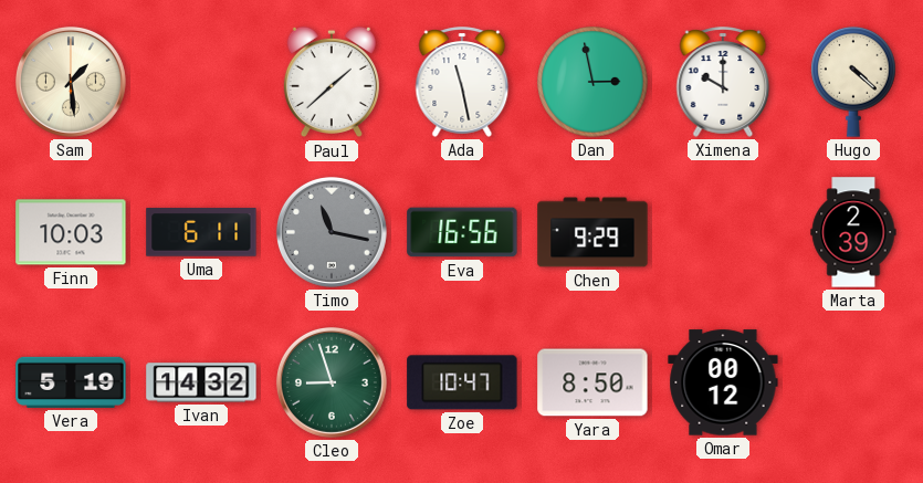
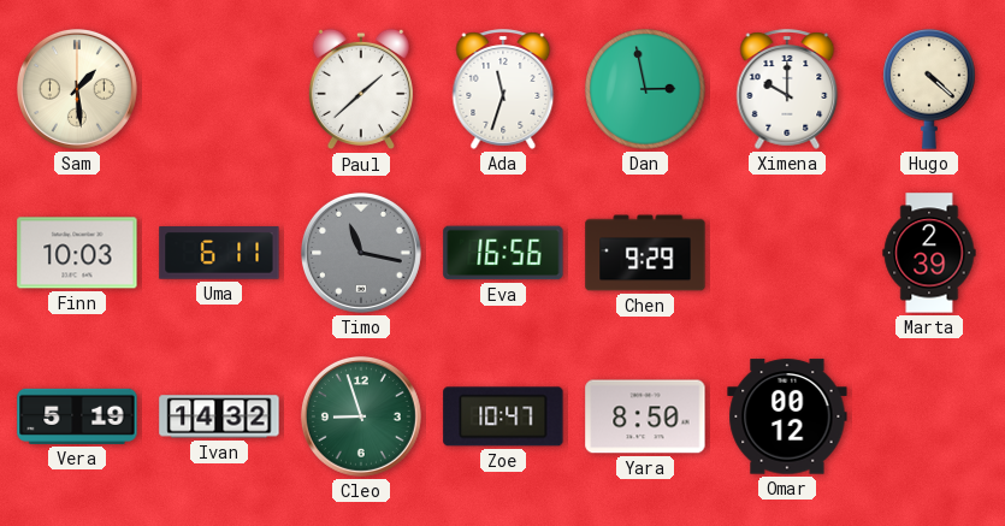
Ada: 11:28 -> 11:33 (503, 89)
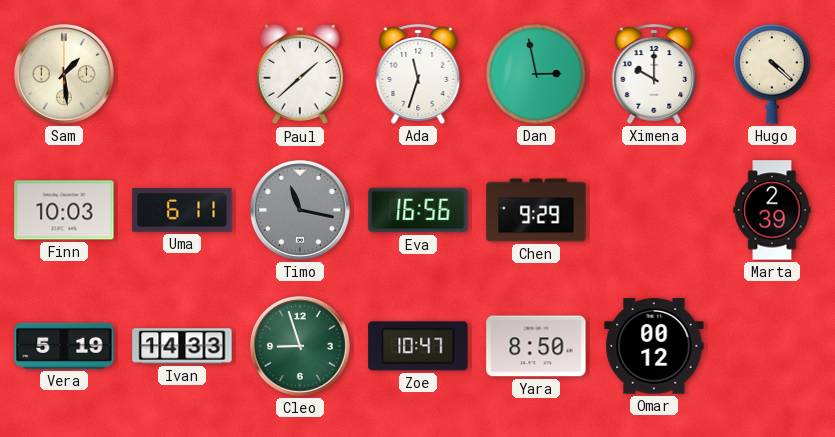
Ivan: 14:32 -> 14:33 (182, 346)
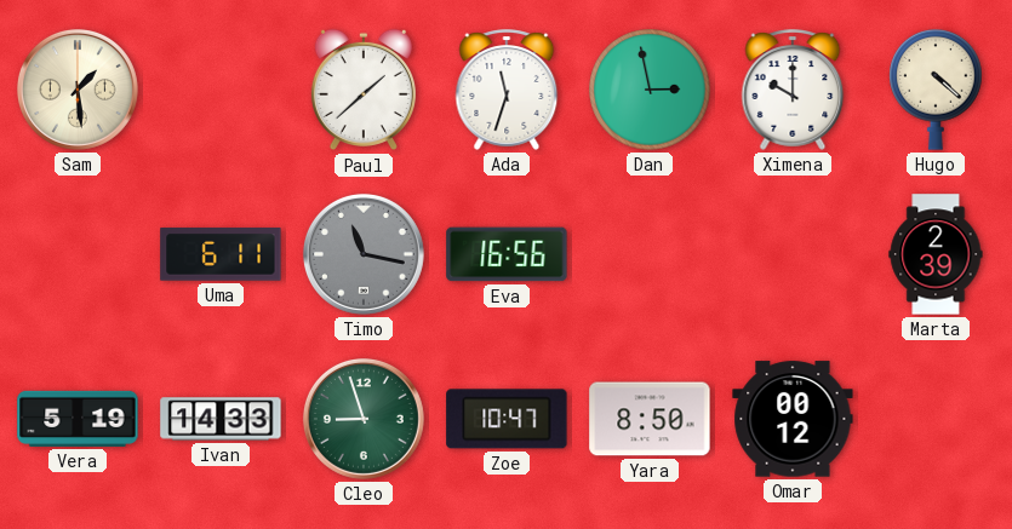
Finn: 10:03 -> none (64, 210)
Chen: 9:29 -> none (536, 210)
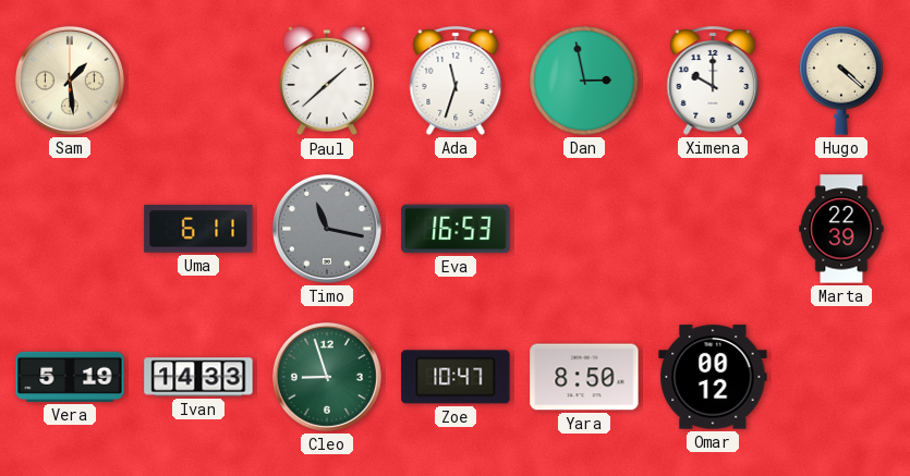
Eva: 16:56 -> 16:53 (456, 229)
Marta: 2:39 -> 22:39 (841, 229)
